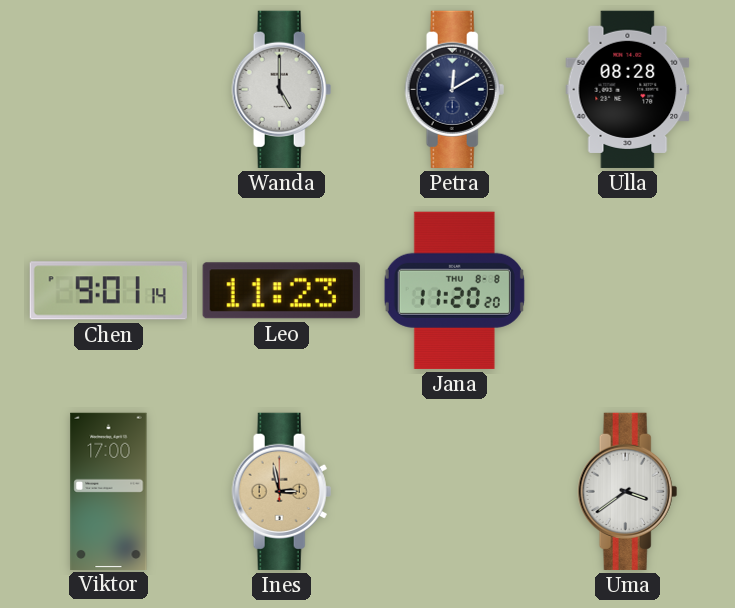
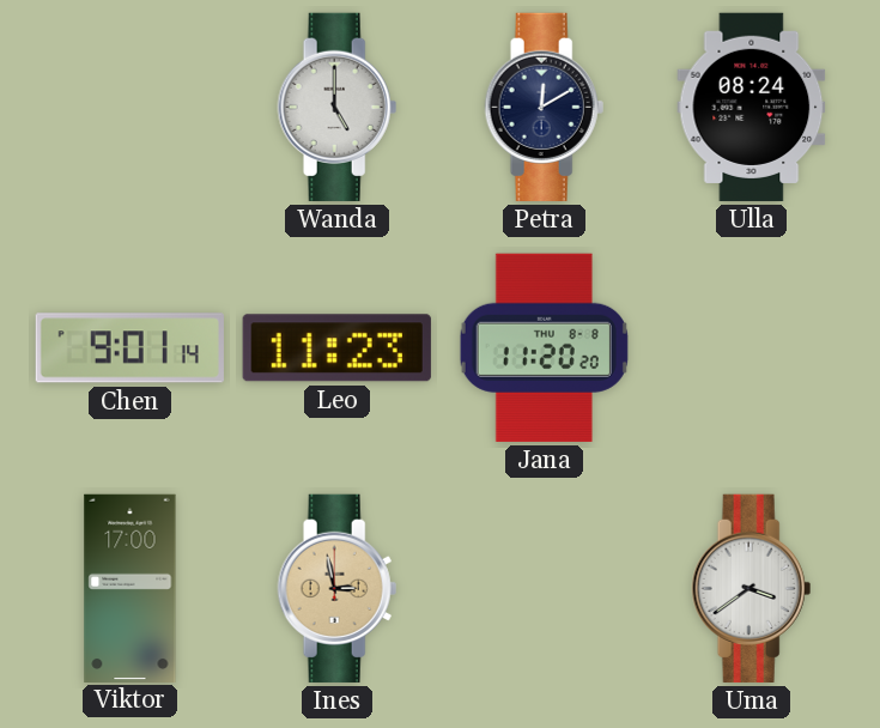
Ulla: 08:28 -> 08:24 (752, 107)
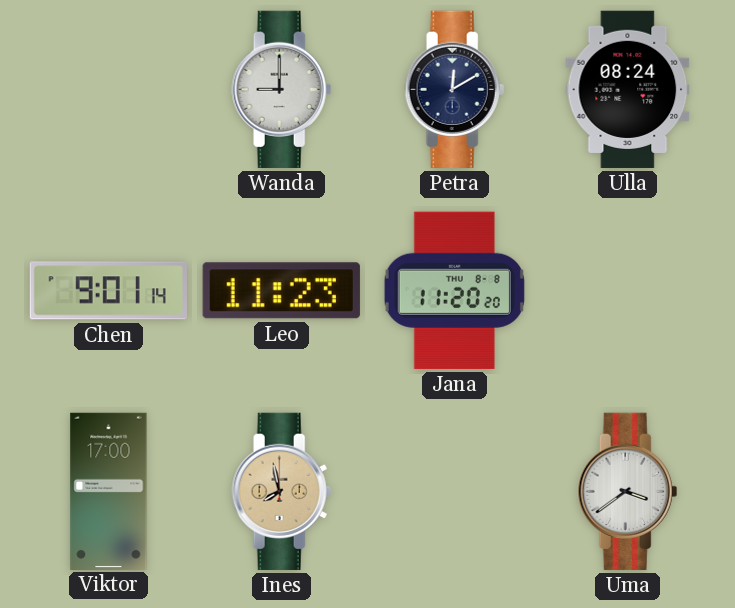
Wanda: 5:00 -> 9:00 (282, 89)
Ines: 2:58 -> 7:58 (282, 491)
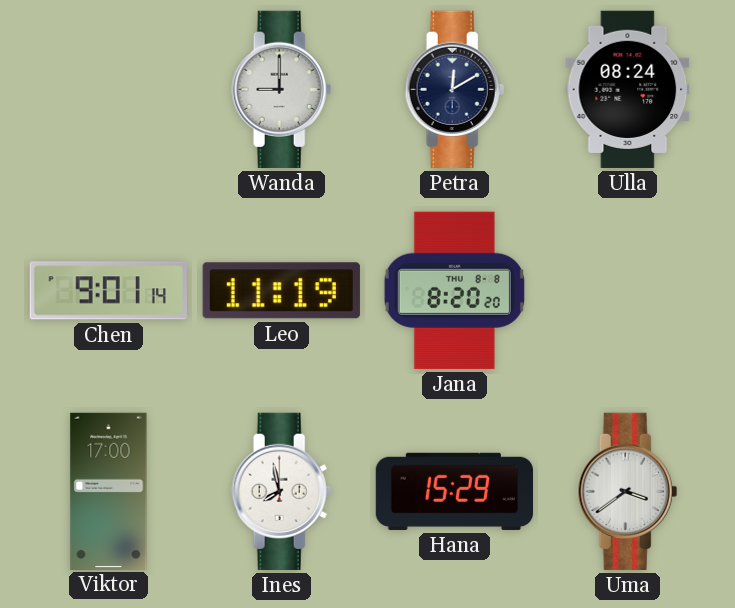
Leo: 11:23 -> 11:19 (281, 291)
Jana: 11:20 -> 8:20 (454, 290)
Ines dial: champagne -> white (282, 491)
Hana: none -> 15:29 (454, 491)
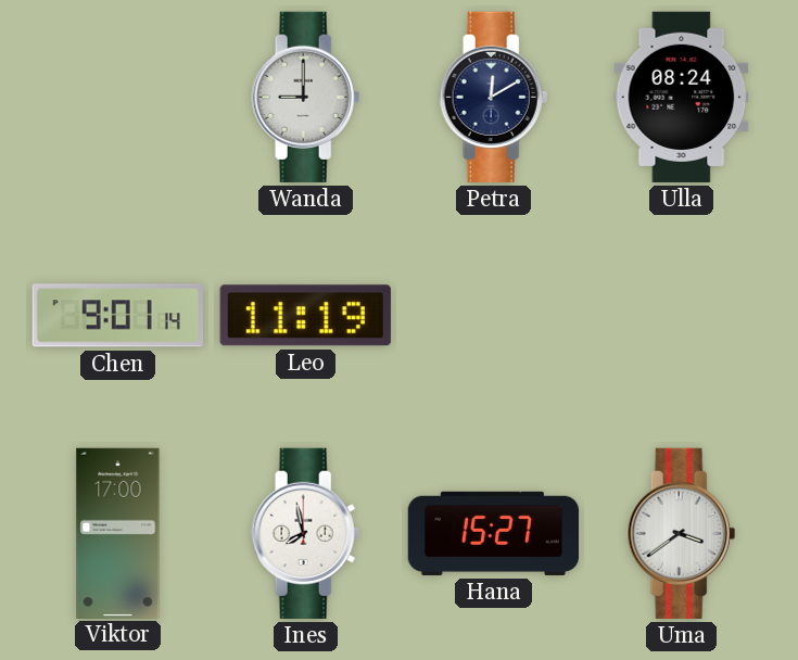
Jana: 8:20 -> none (454, 290)
Hana: 15:29 -> 15:27 (493, 533)
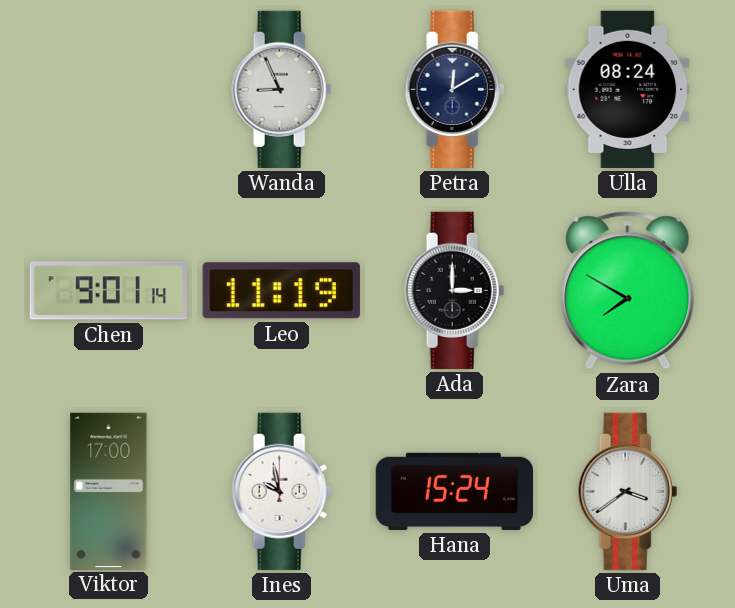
Wanda: 9:00 -> 8:56 (282, 89)
Ada: none -> 3:00 (455, 290)
Zara: none -> 7:50 (628, 291)
Ines: 7:58 -> 9:58 (282, 491)
Hana: 15:27 -> 15:24 (454, 491)
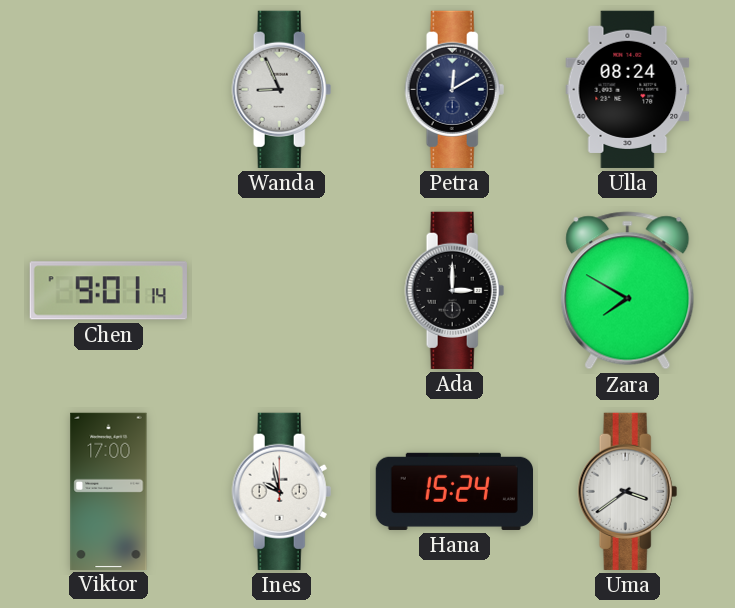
Leo: 11:19 -> none (281, 291)
